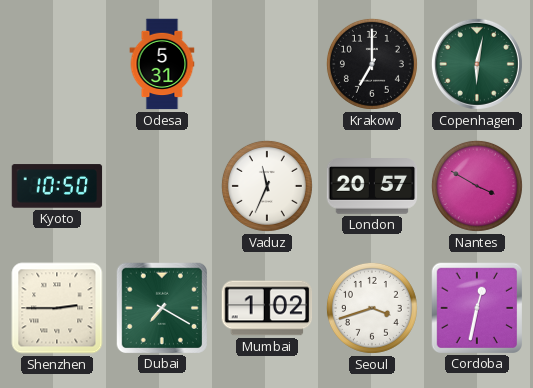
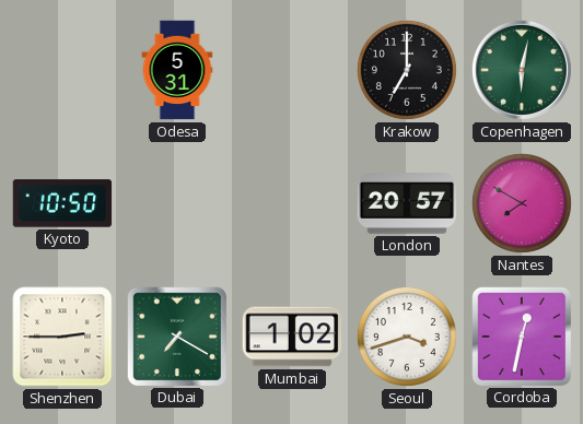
Vaduz: 11:34 -> none (267, 186)
Nantes: 3:50 -> 7:50 (522, 203)
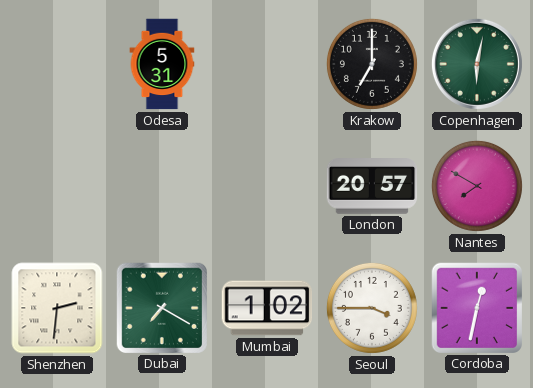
Kyoto: 10:50 -> none (62, 203)
Shenzhen: 2:45 -> 2:31 (57, 308)
Seoul: 3:42 -> 3:45 (372, 308)
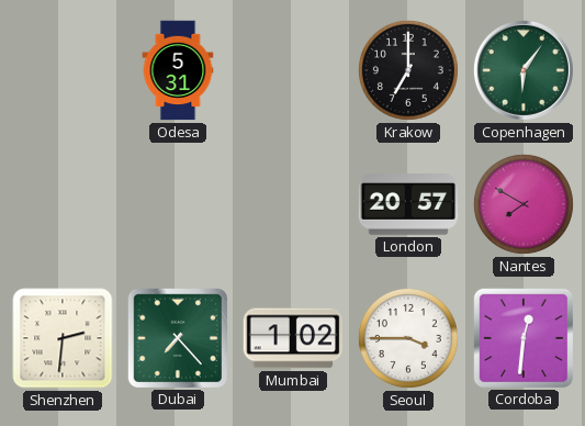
Copenhagen: 6:02 -> 6:06 (524, 70)
Dubai: 7:20 -> 7:23 (177, 337)
Cordoba: 12:32 -> 12:31 (522, 337)
